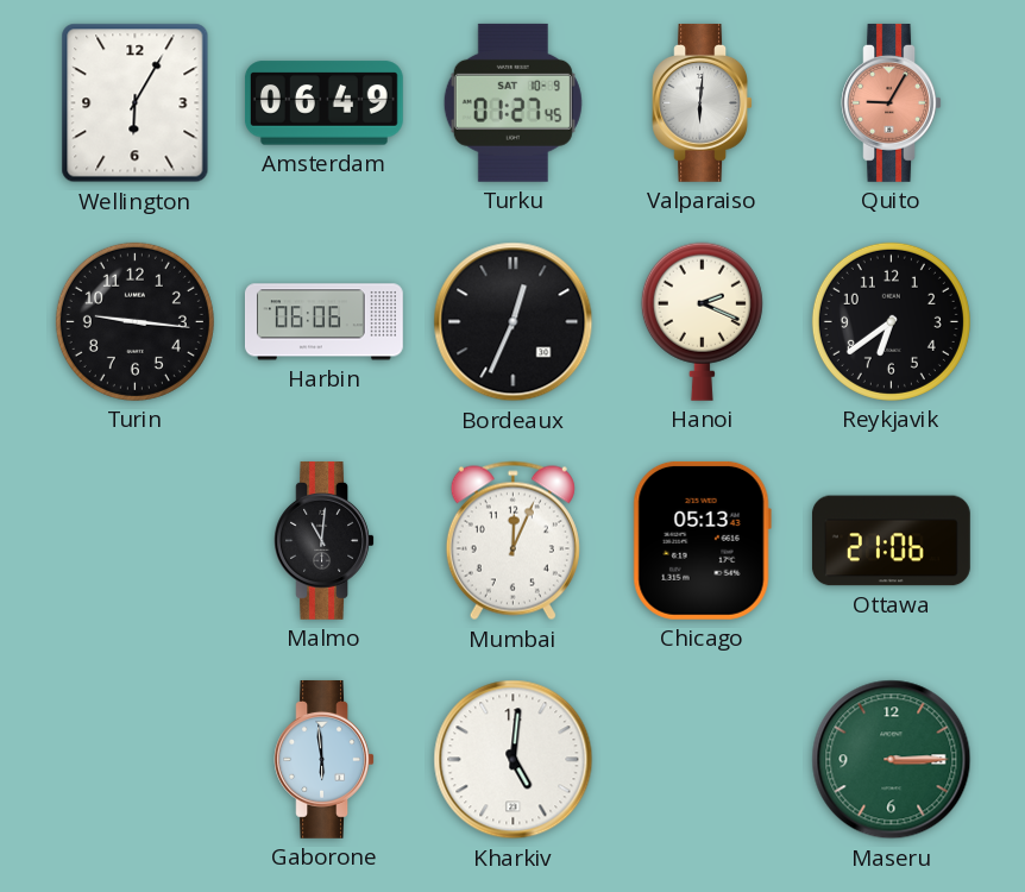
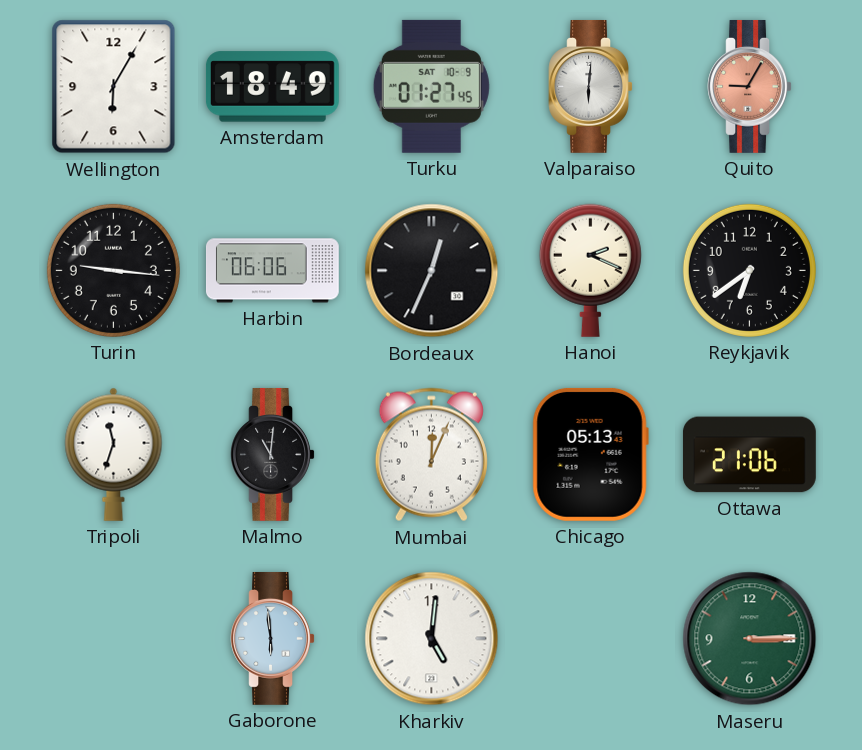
Amsterdam: 06:49 -> 18:49 (272, 87)
Tripoli: none -> 11:33 (114, 454)
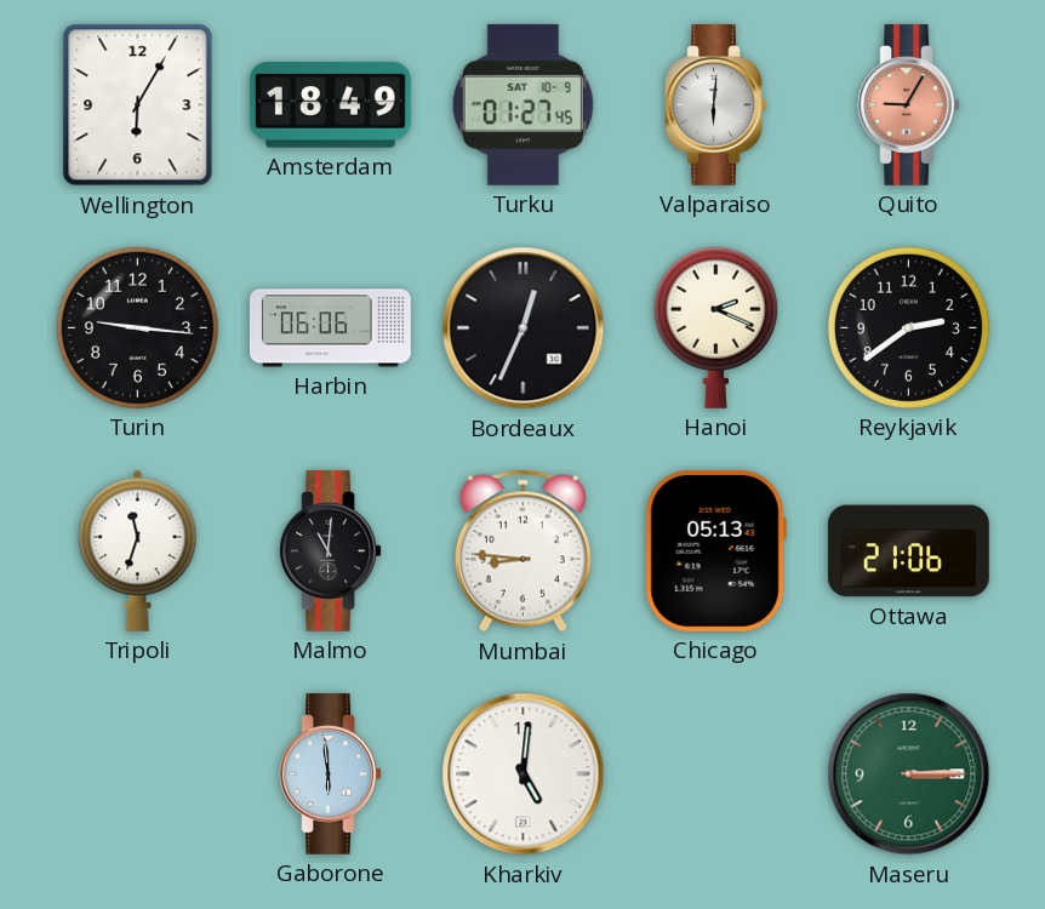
Reykjavik: 6:39 -> 2:39 (908, 327)
Mumbai: 12:04 -> 8:46 (522, 551)
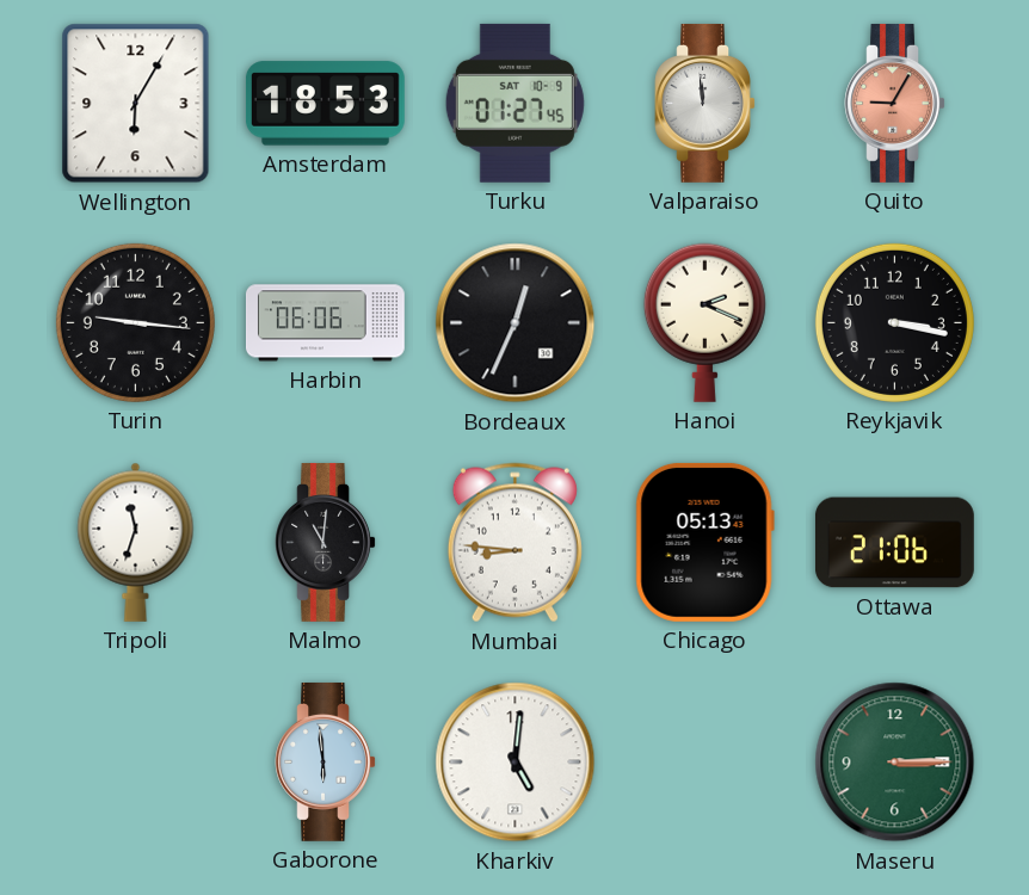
Amsterdam: 18:49 -> 18:53 (325, 104)
Valparaiso: 6:01 -> 11:59 (704, 103)
Reykjavik: 2:39 -> 3:17 (894, 322)
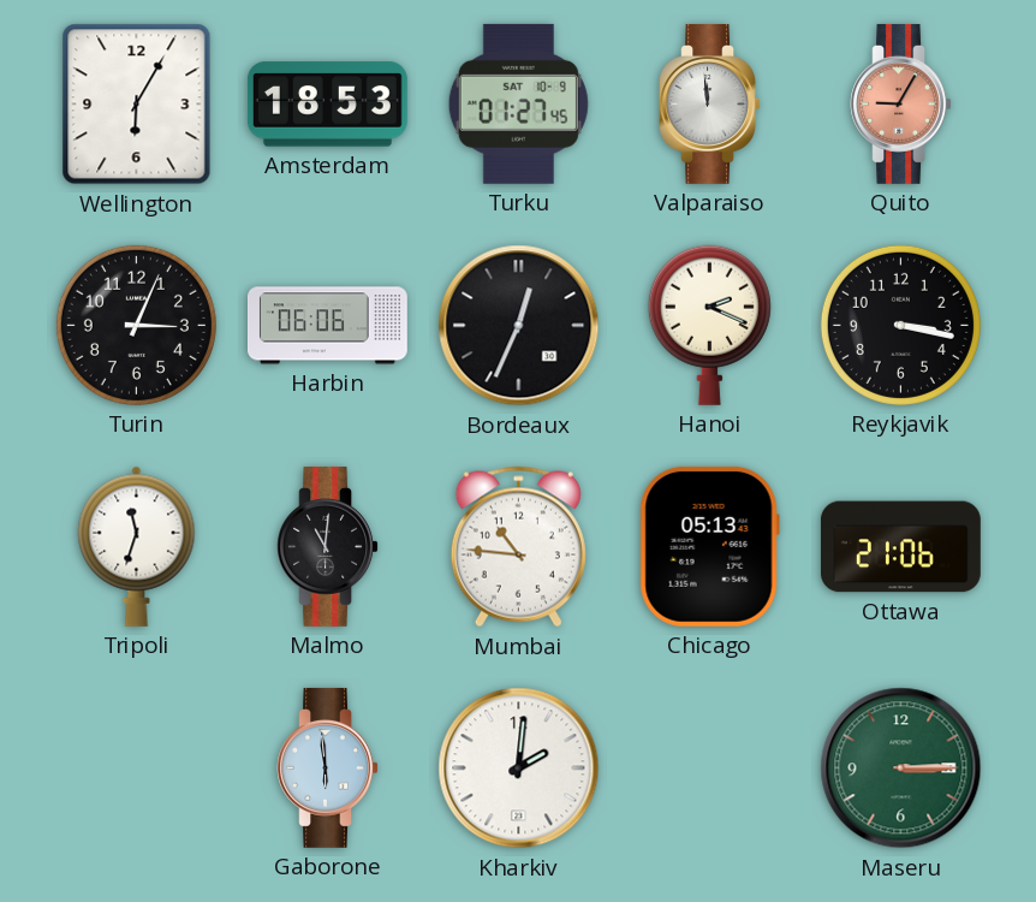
Turin: 9:16 -> 3:04 (136, 325)
Mumbai: 8:46 -> 10:46 (518, 547)
Kharkiv: 5:01 -> 2:01 (519, 769)
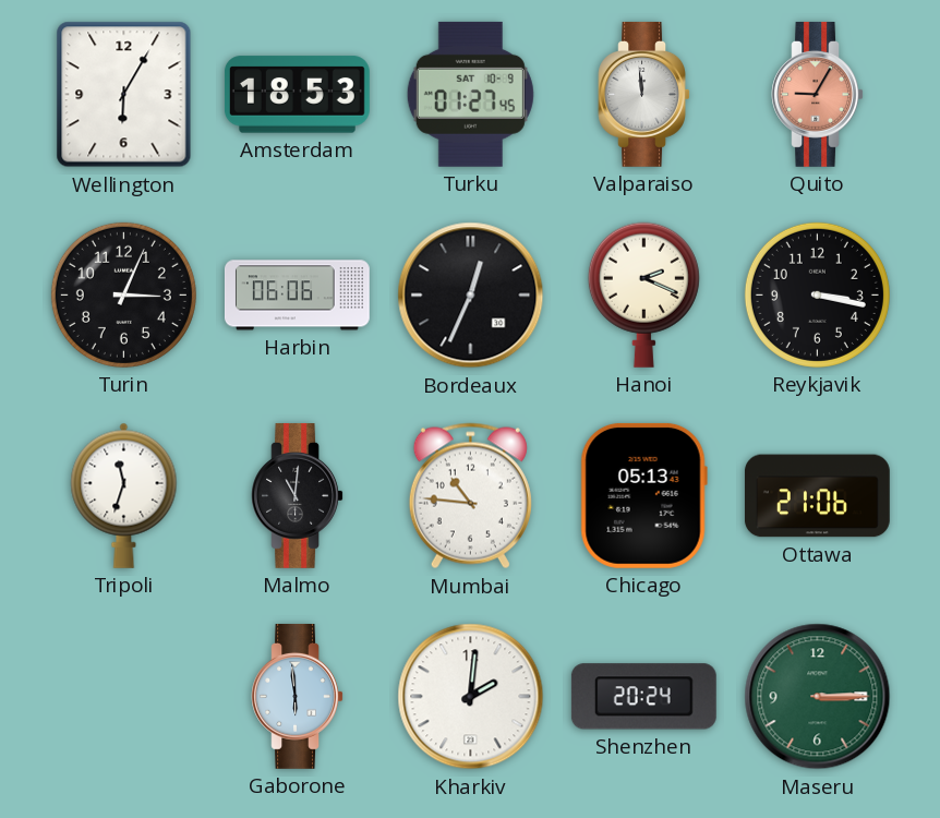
Shenzhen: none -> 20:24 (643, 697)
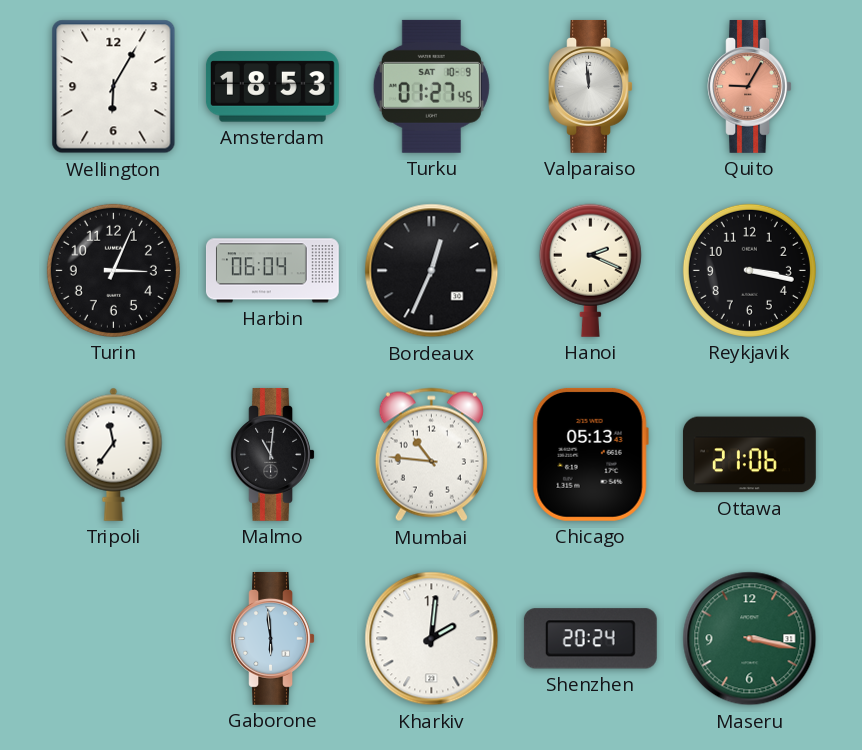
Harbin: 06:06 -> 06:04 (272, 271)
Tripoli: 11:33 -> 11:36 (114, 454)
Maseru: 3:15 -> 3:17 (750, 639)
